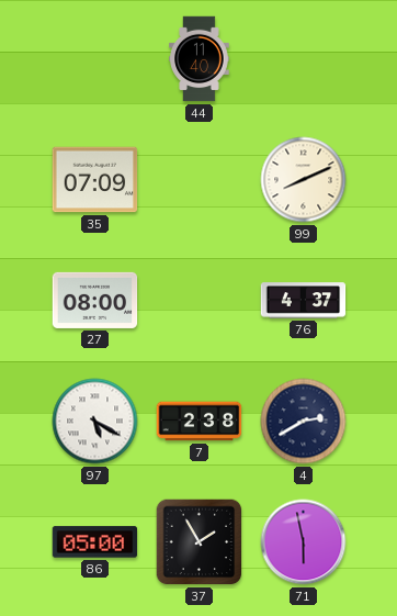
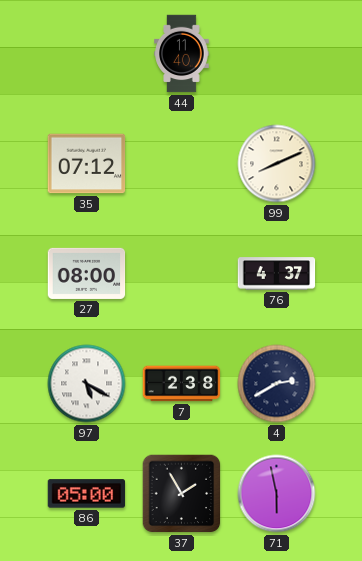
35: 07:09 -> 07:12 (87, 164)
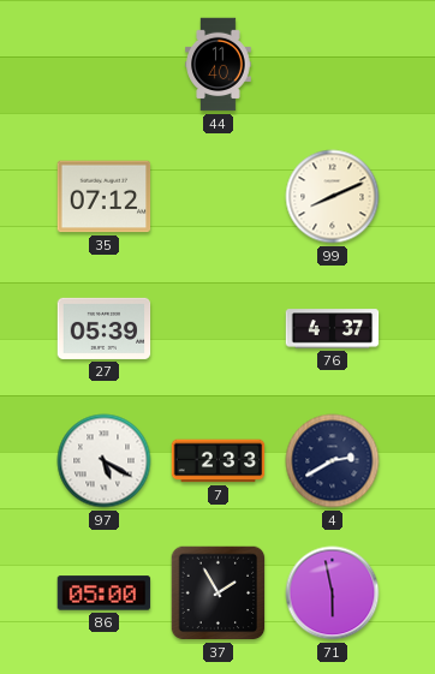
27: 08:00 -> 05:39 (105, 328)
7: 2:38 -> 2:33 (219, 461)
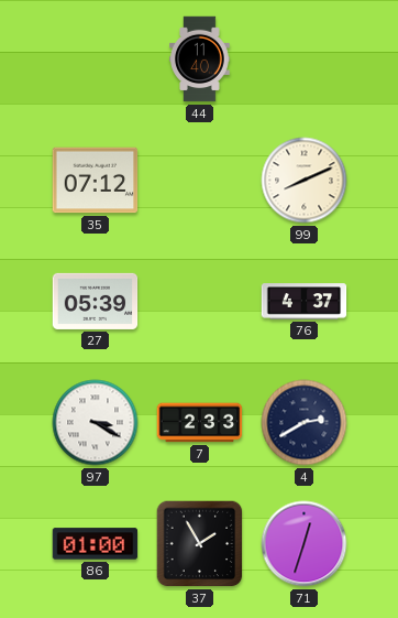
97: 5:20 -> 3:20 (96, 423)
86: 05:00 -> 01:00 (96, 544)
71: 5:58 -> 12:33 (305, 544)
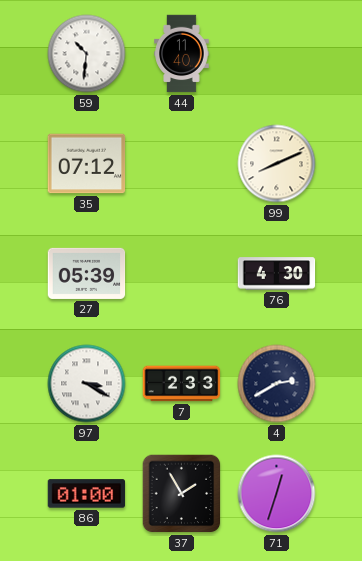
59: none -> 10:31 (87, 54)
76: 4:37 -> 4:30 (277, 274)
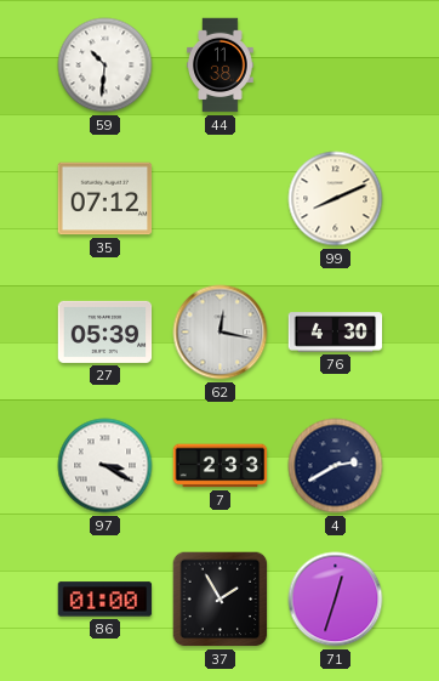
44: 11:40 -> 11:38 (221, 66)
62: none -> 12:17 (221, 333)
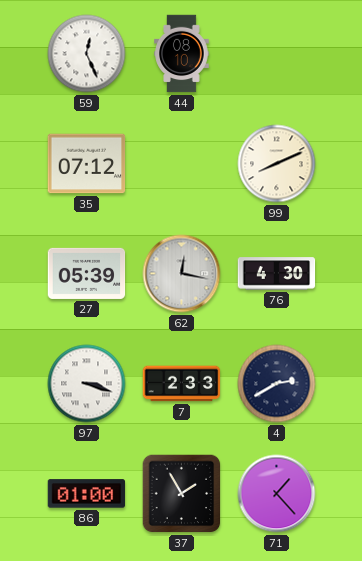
59: 10:31 -> 12:26 (87, 54)
44: 11:38 -> 08:10 (182, 54)
97: 3:20 -> 3:18 (87, 384)
71: 12:33 -> 1:23 (277, 494)
